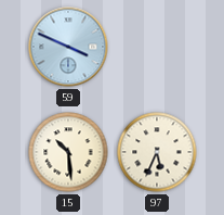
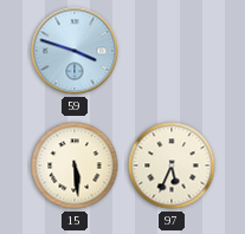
59: 3:49 -> 3:48 (75, 51)
15: 10:29 -> 5:29 (75, 165)
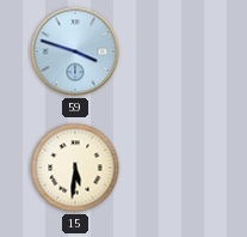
15: 5:29 -> 5:31 (75, 168)
97: 5:34 -> none (172, 165)
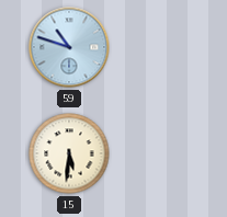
59: 3:48 -> 10:48 (69, 47)
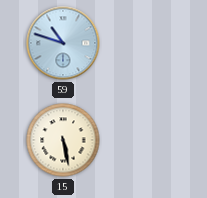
15: 5:31 -> 5:28 (63, 140)
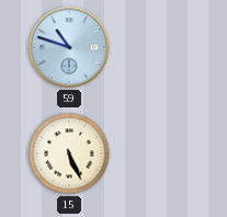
15: 5:28 -> 5:26 (69, 153)
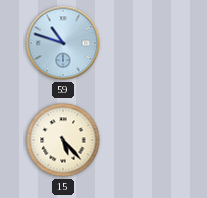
15: 5:26 -> 5:23 (63, 140)
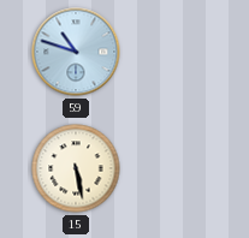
15: 5:23 -> 5:28 (76, 168)
